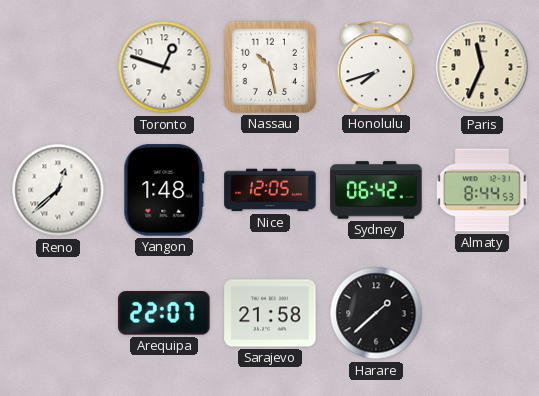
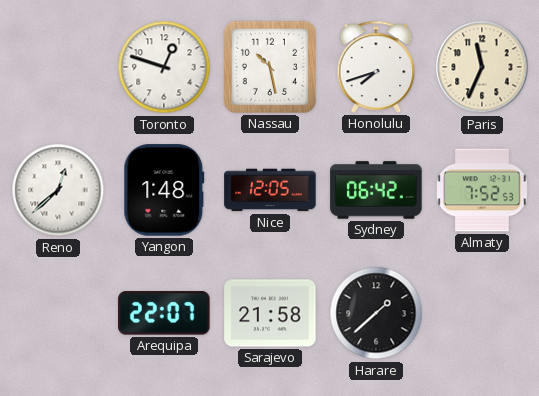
Almaty: 8:44 -> 7:52 (483, 190)
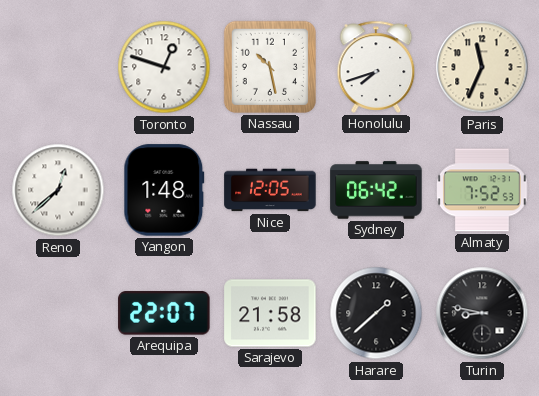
Turin: none -> 8:47 (482, 313)
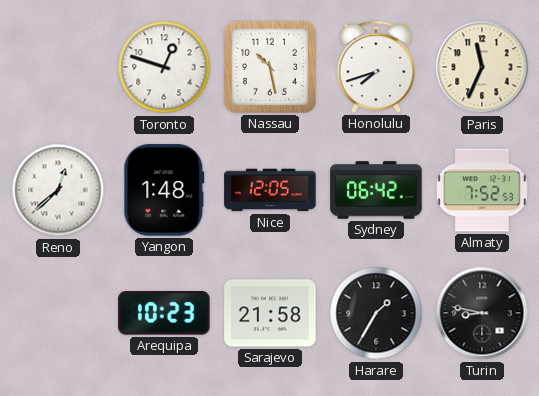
Arequipa: 22:07 -> 10:23 (164, 313)
Harare: 1:38 -> 1:35 (376, 313)
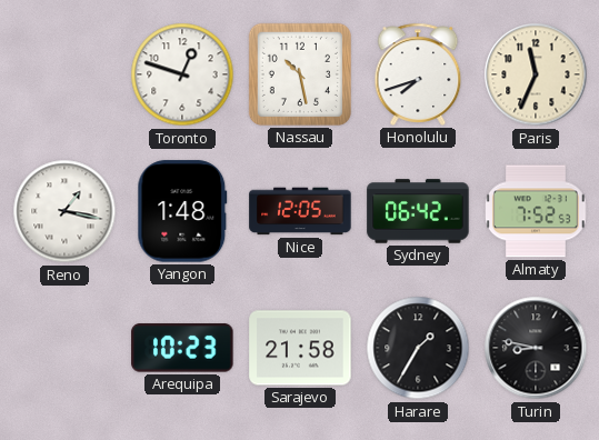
Reno: 12:38 -> 1:17 (64, 211)
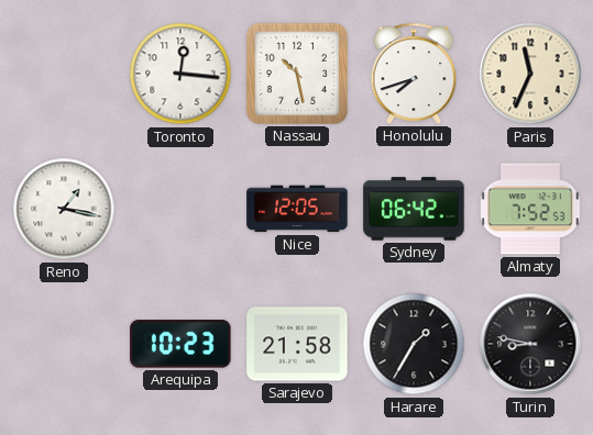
Toronto: 12:48 -> 12:16 (180, 74)
Yangon: 1:48 -> none (182, 211)
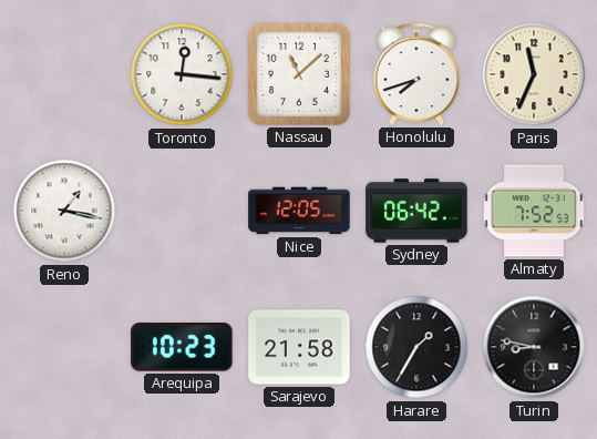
Nassau: 10:28 -> 11:08 (299, 74)
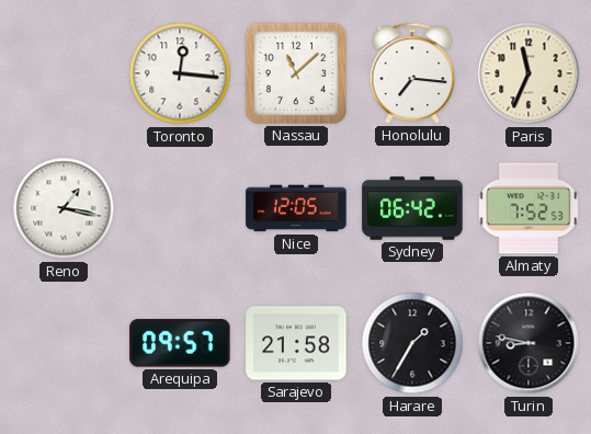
Honolulu: 7:42 -> 7:16 (412, 73)
Arequipa: 10:23 -> 09:57 (180, 343)
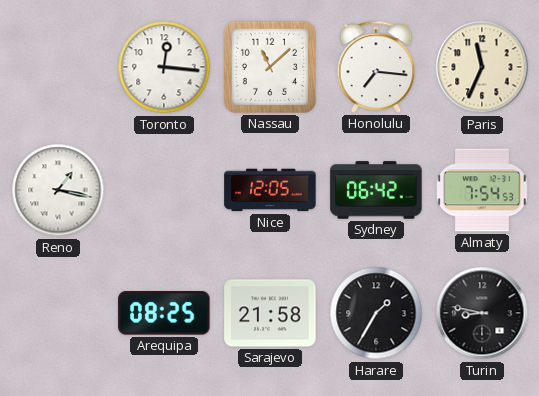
Almaty: 7:52 -> 7:54 (483, 190)
Arequipa: 09:57 -> 08:25 (164, 313)
